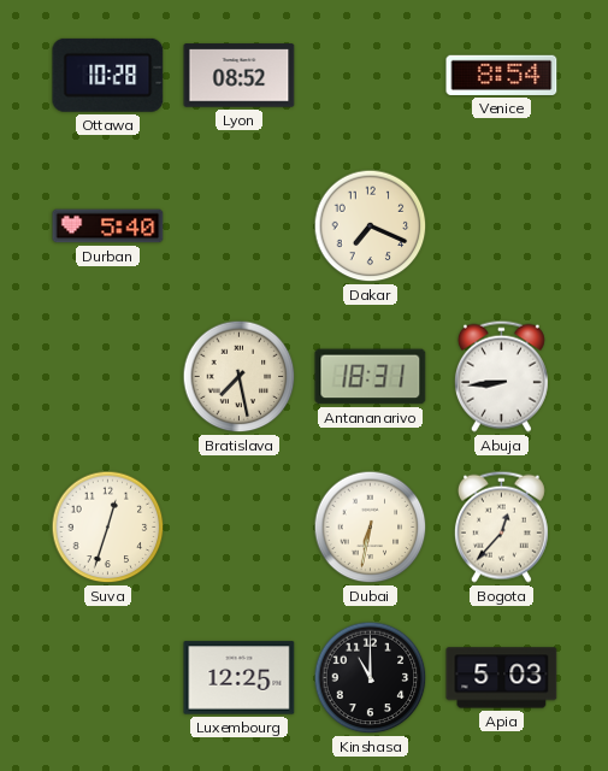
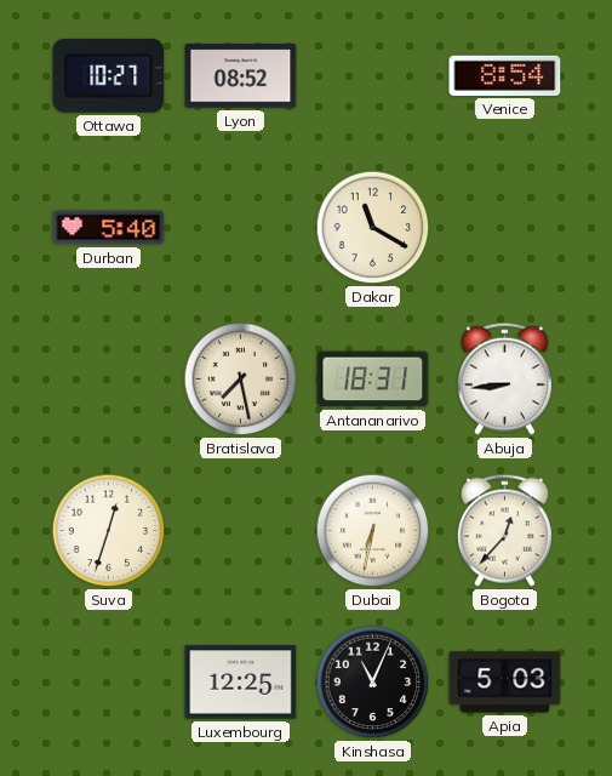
Ottawa: 10:28 -> 10:27 (109, 75)
Dakar: 7:19 -> 11:20 (373, 228)
Kinshasa: 11:00 -> 11:04 (373, 683)
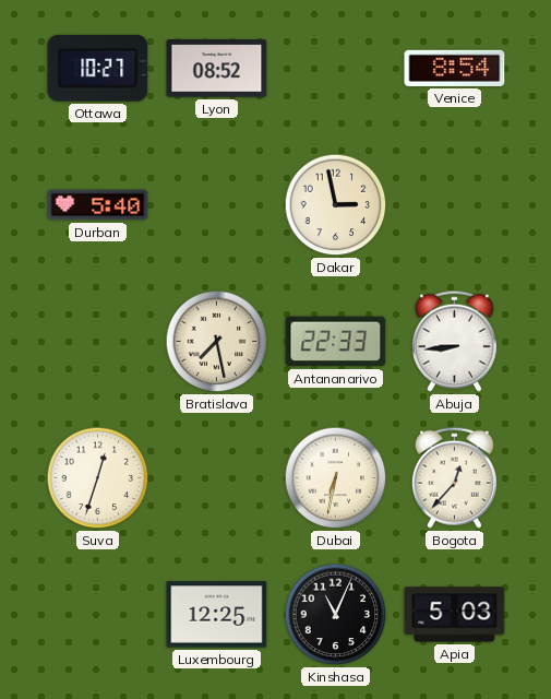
Dakar: 11:20 -> 2:58 (336, 205)
Antananarivo: 18:31 -> 22:33 (336, 342)
